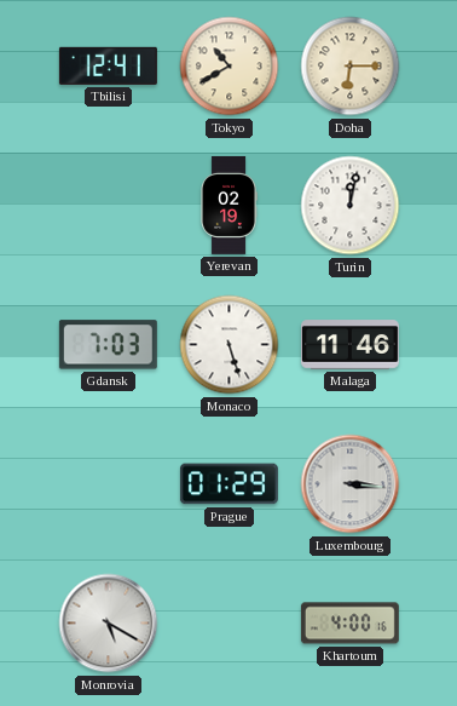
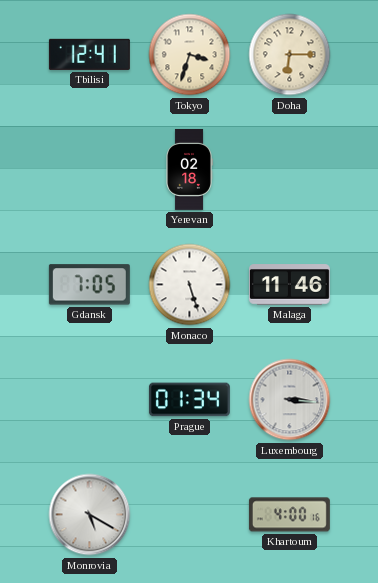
Tokyo: 10:40 -> 3:33 (190, 55)
Yerevan: 02:19 -> 02:18 (189, 169)
Turin: 12:02 -> none (351, 206)
Gdansk: 7:03 -> 7:05 (89, 285)
Prague: 01:29 -> 01:34 (189, 400)
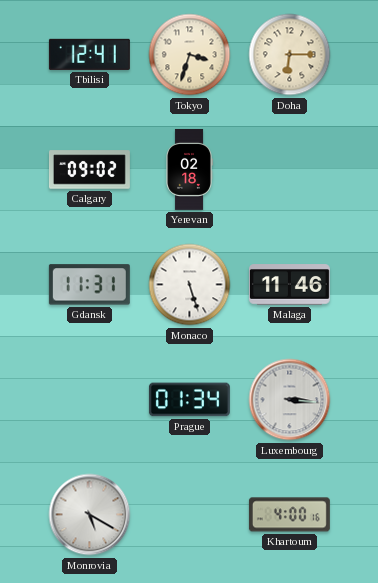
Calgary: none -> 09:02 (89, 170)
Gdansk: 7:05 -> 11:31 (89, 285)
